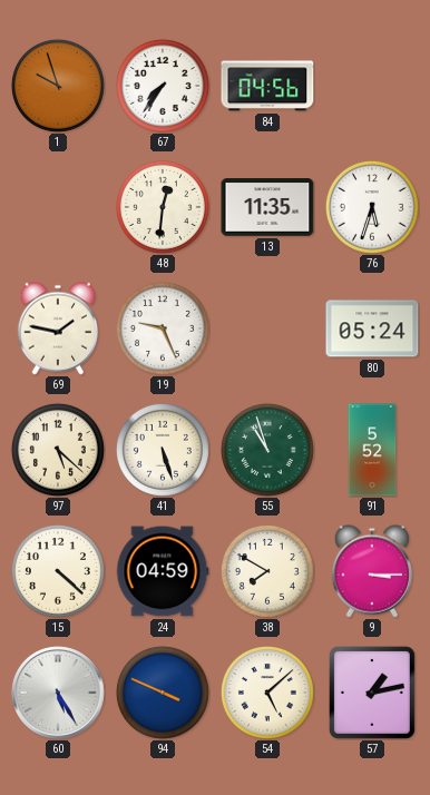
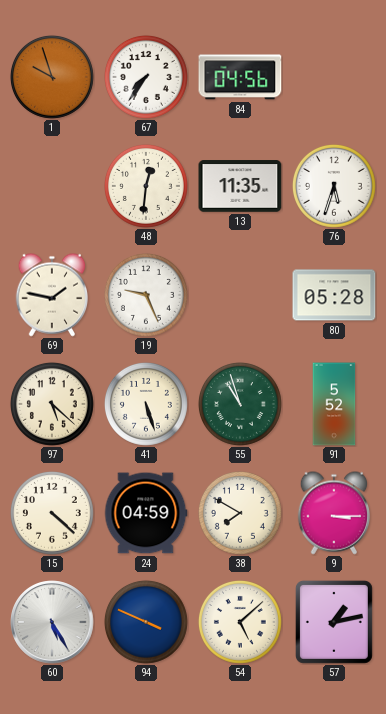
80: 05:24 -> 05:28 (334, 295)
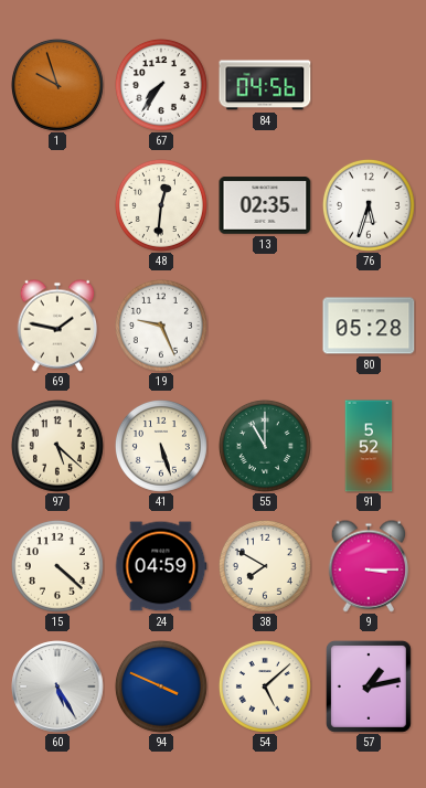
13: 11:35 -> 02:35 (265, 205)
55: 10:57 -> 11:00 (265, 446)
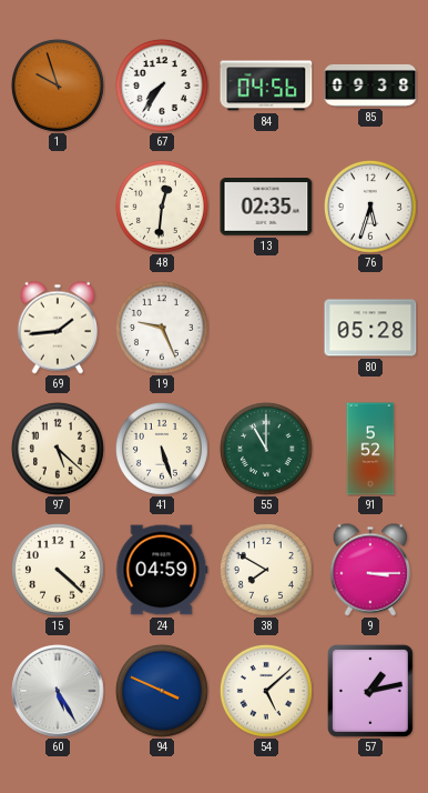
85: none -> 09:38 (370, 86)
69: 1:47 -> 1:44 (58, 328)
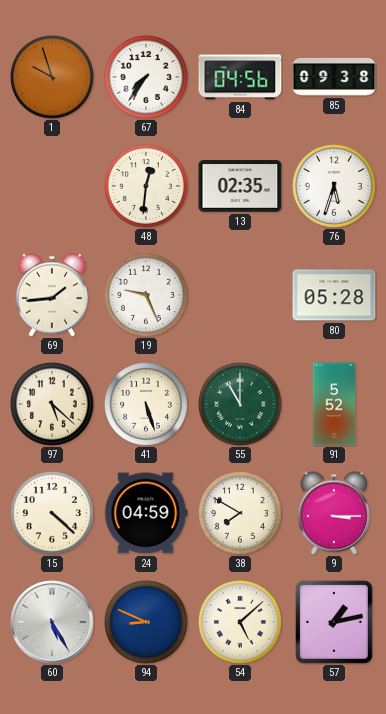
94: 3:49 -> 8:49 (146, 622)
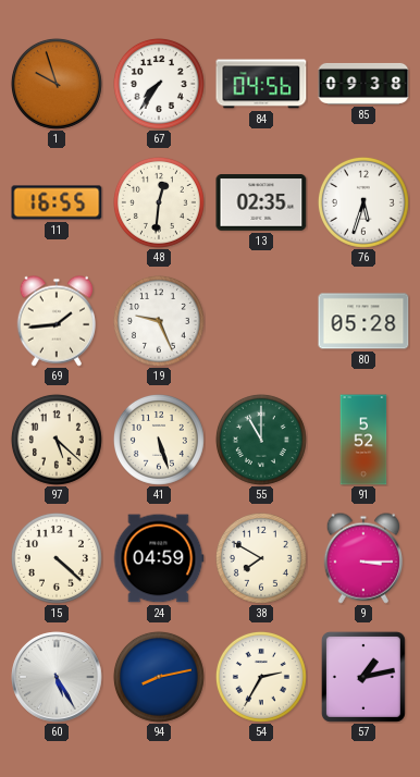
11: none -> 16:55 (57, 202)
94: 8:49 -> 8:13 (159, 677)
54: 5:08 -> 2:35 (261, 677)
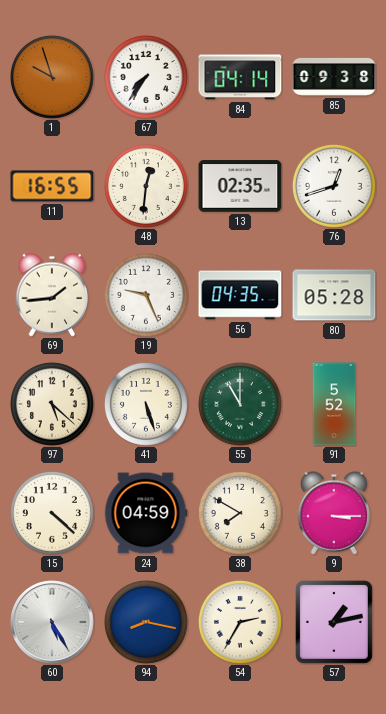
84: 04:56 -> 04:14 (240, 77)
76: 5:33 -> 12:42 (334, 186)
56: none -> 04:35 (240, 295)
94: 8:13 -> 8:17 (146, 622)
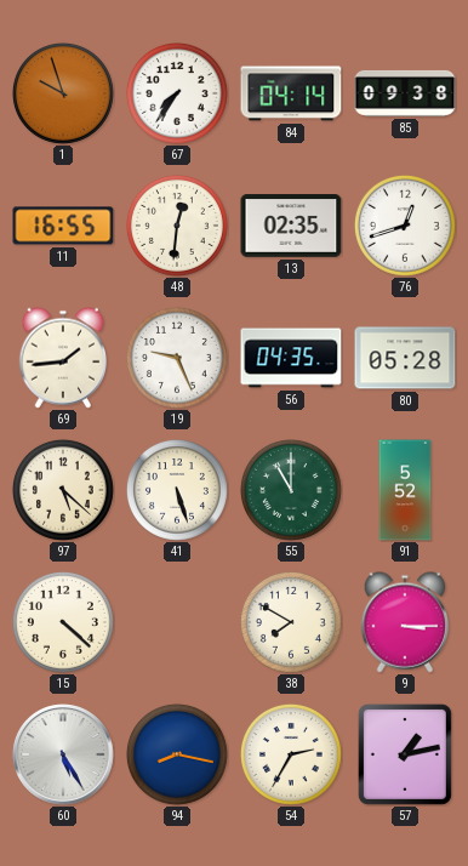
24: 04:59 -> none (146, 513)
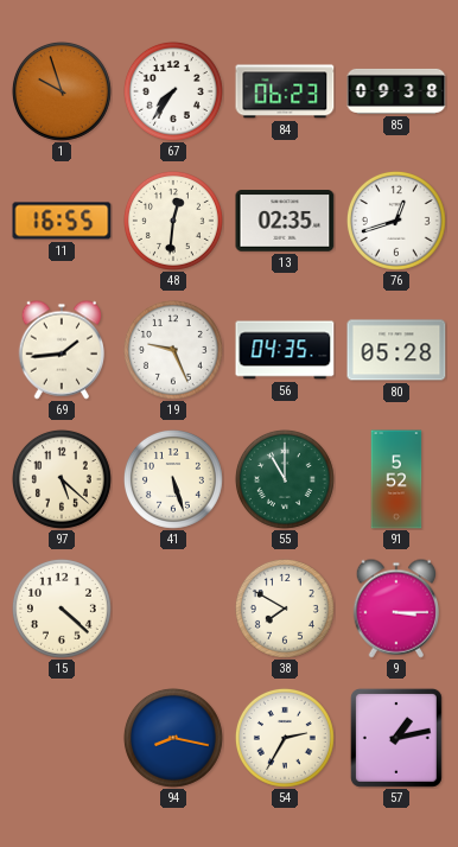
84: 04:14 -> 06:23 (285, 91)
60: 5:25 -> none (63, 754)
